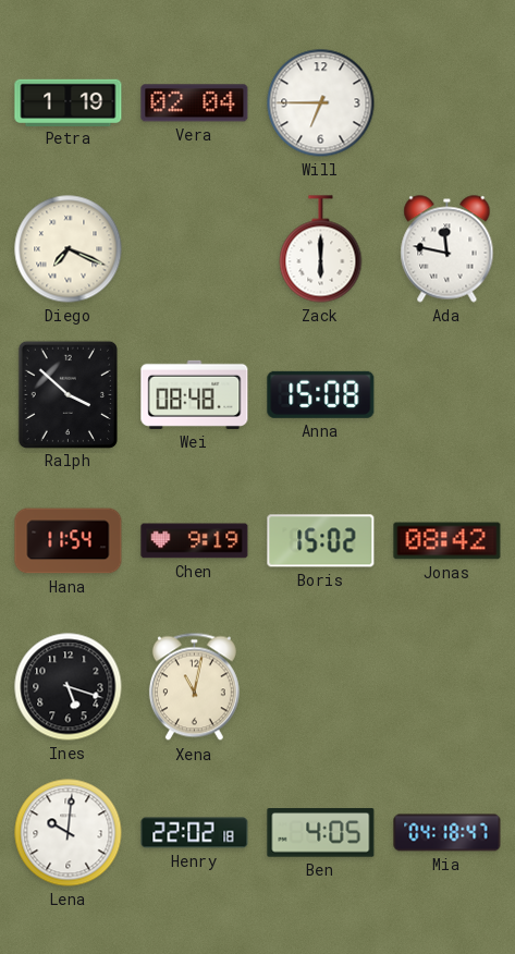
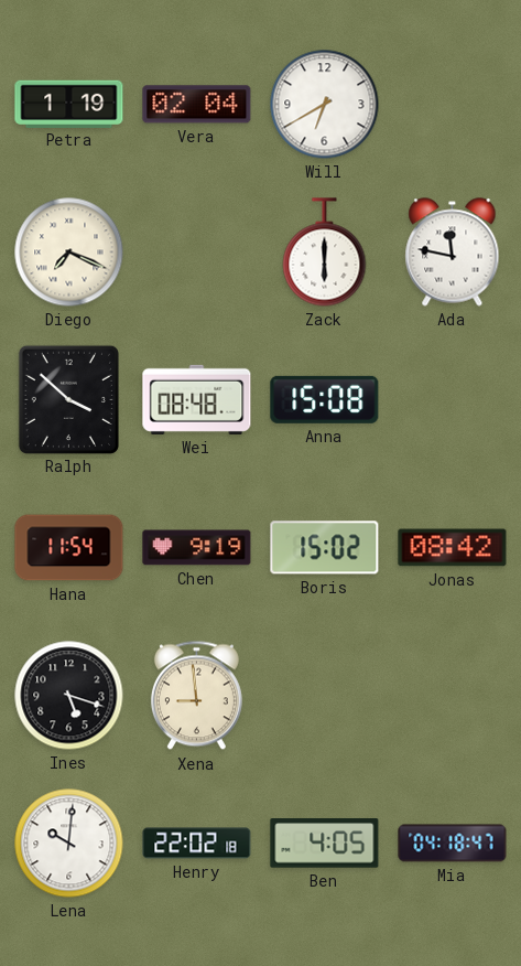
Will: 6:45 -> 6:40 (325, 105)
Xena: 11:02 -> 8:59 (196, 696)
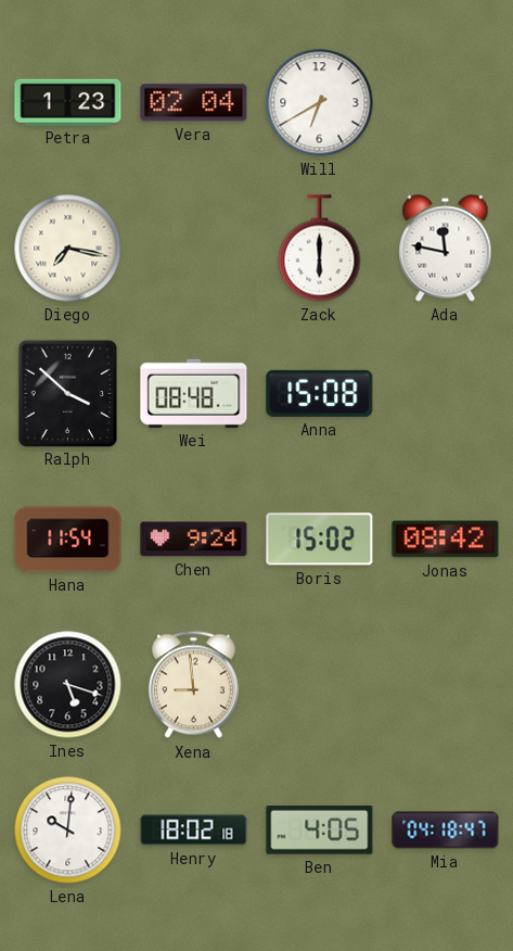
Petra: 1:19 -> 1:23 (68, 102)
Diego: 7:19 -> 7:17 (68, 249)
Chen: 9:19 -> 9:24 (194, 540)
Henry: 22:02 -> 18:02 (194, 830)
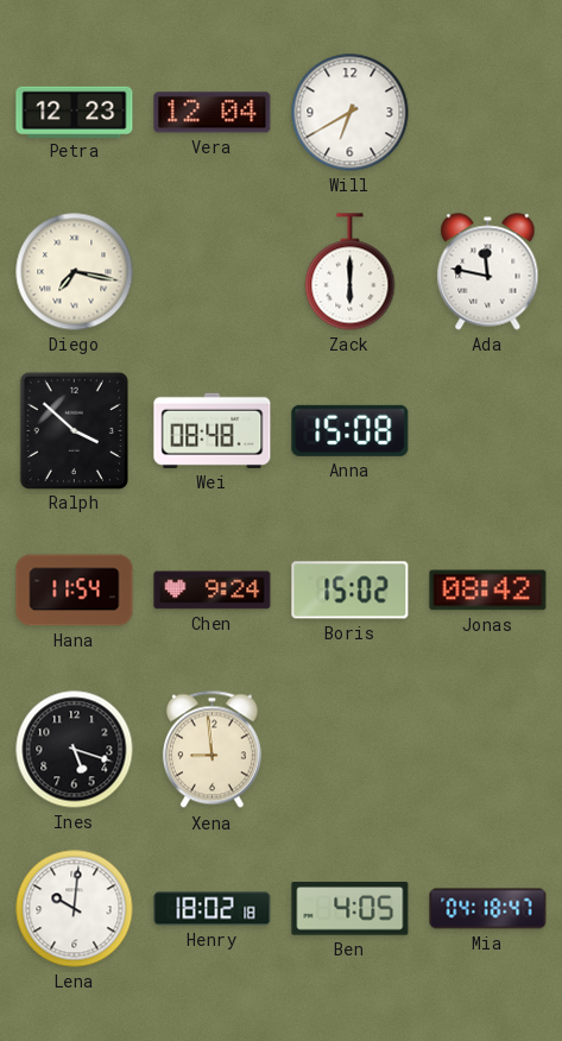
Petra: 1:23 -> 12:23 (75, 112)
Vera: 02:04 -> 12:04 (213, 113)
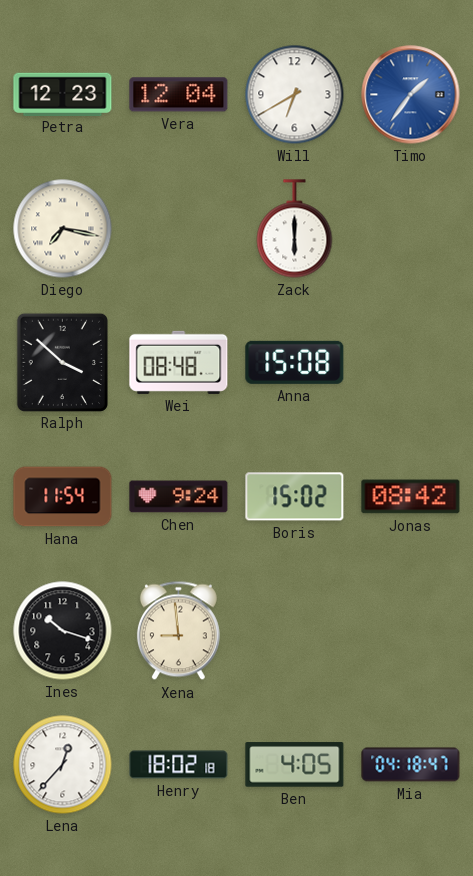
Timo: none -> 1:36 (411, 95)
Ada: 11:47 -> none (488, 272)
Ines: 5:18 -> 10:18 (63, 631)
Lena: 10:01 -> 12:37 (63, 765)
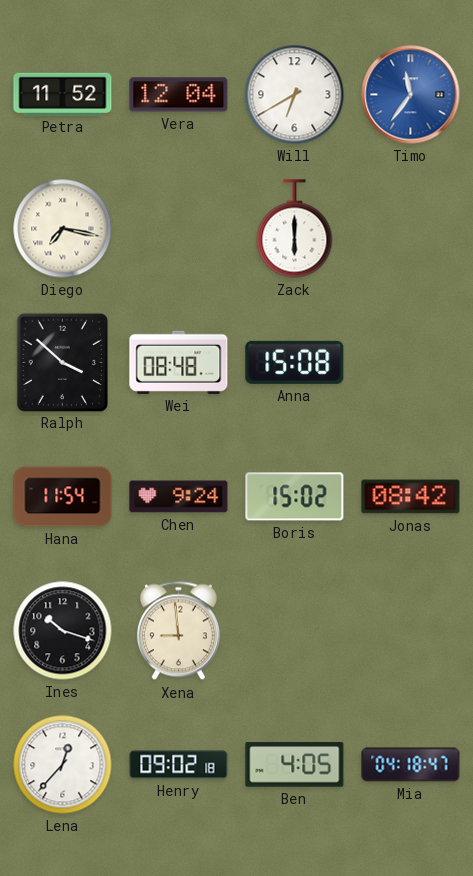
Petra: 12:23 -> 11:52 (63, 94)
Timo: 1:36 -> 11:36 (411, 95)
Henry: 18:02 -> 09:02 (179, 765)
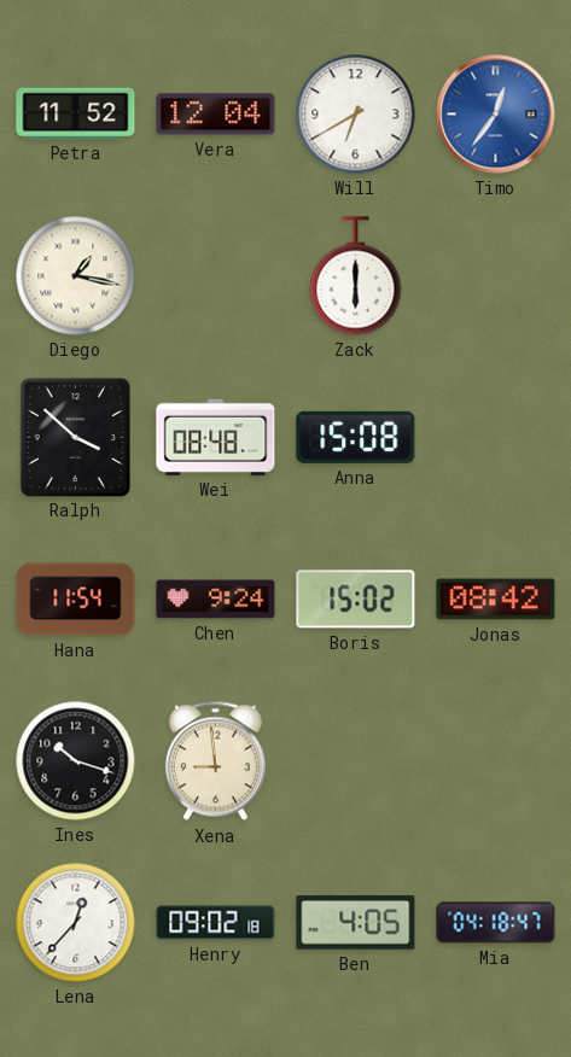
Timo: 11:36 -> 12:36 (496, 115)
Diego: 7:17 -> 1:17 (76, 276)
